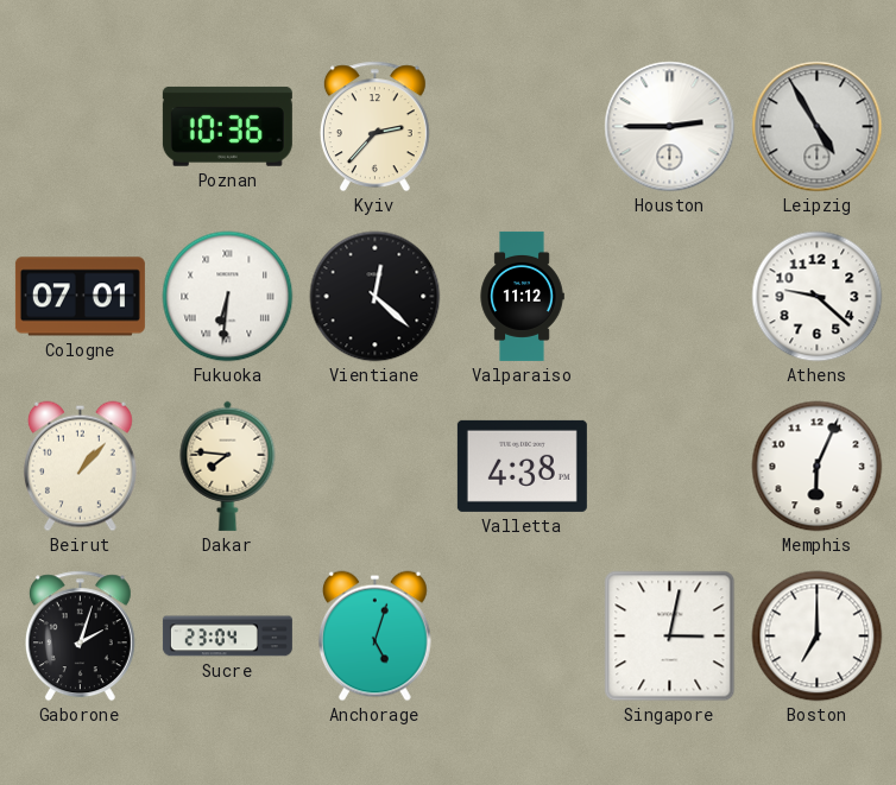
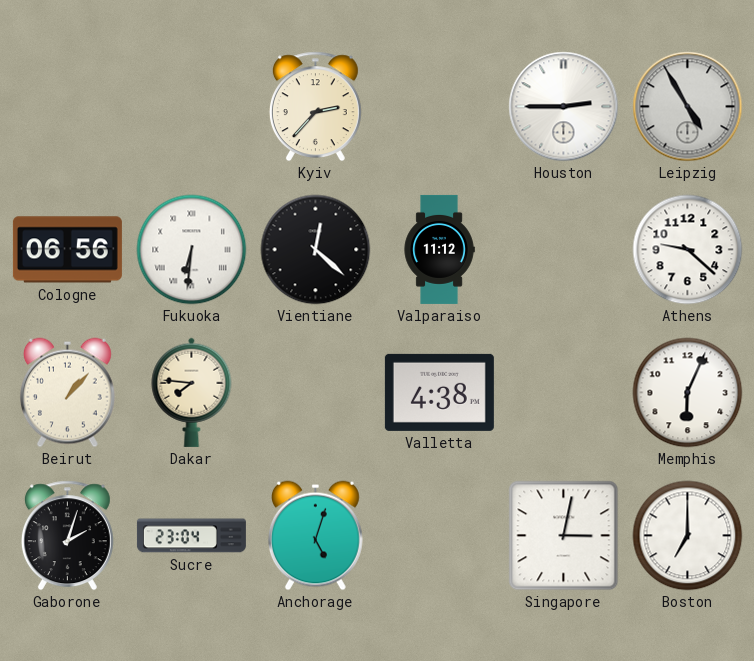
Poznan: 10:36 -> none (227, 126)
Cologne: 07:01 -> 06:56 (67, 250)
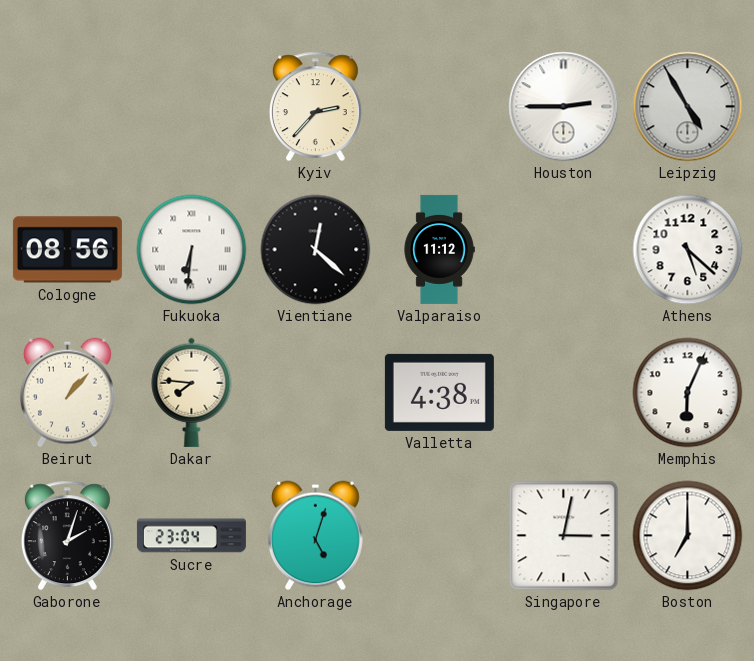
Cologne: 06:56 -> 08:56 (67, 250)
Athens: 9:22 -> 5:22 (688, 250)
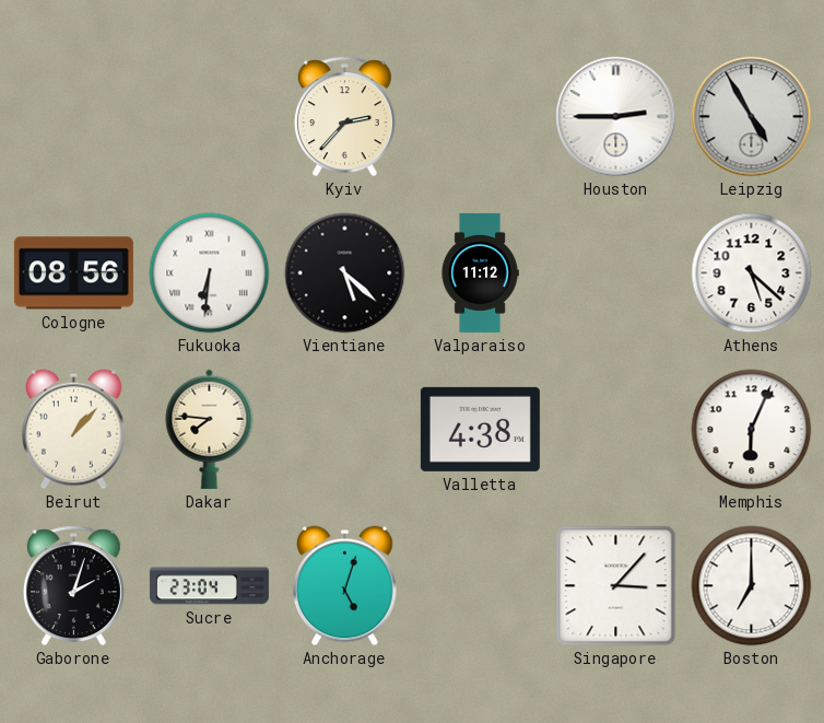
Vientiane: 12:22 -> 5:22 (345, 273)
Singapore: 3:02 -> 3:07 (616, 586)
